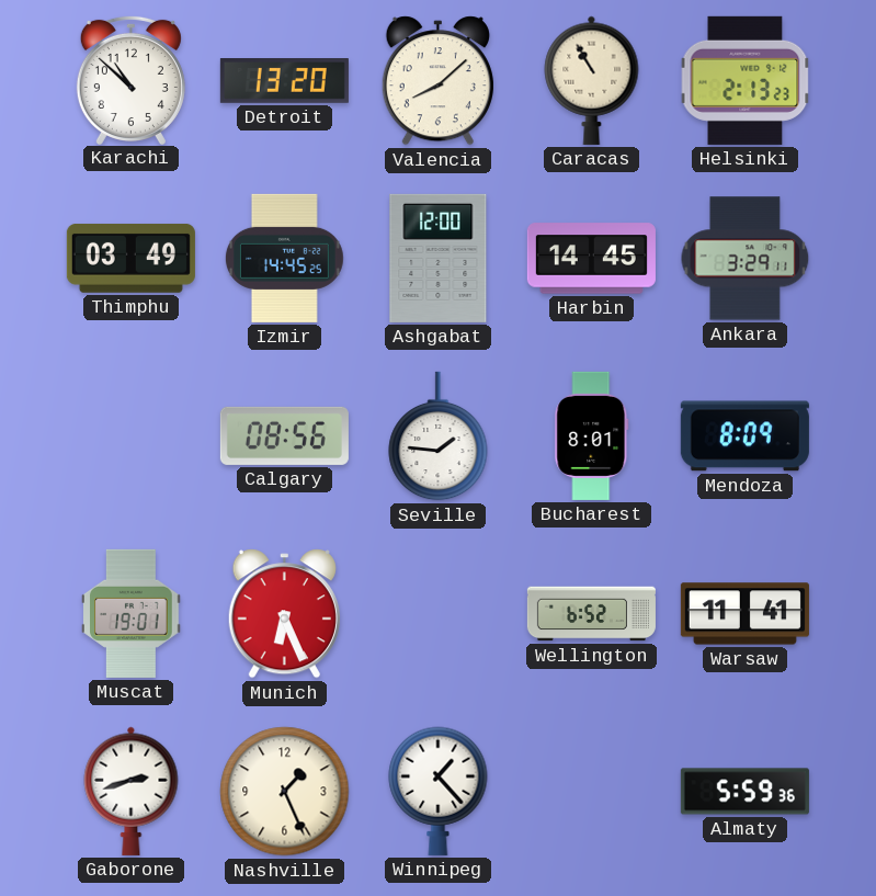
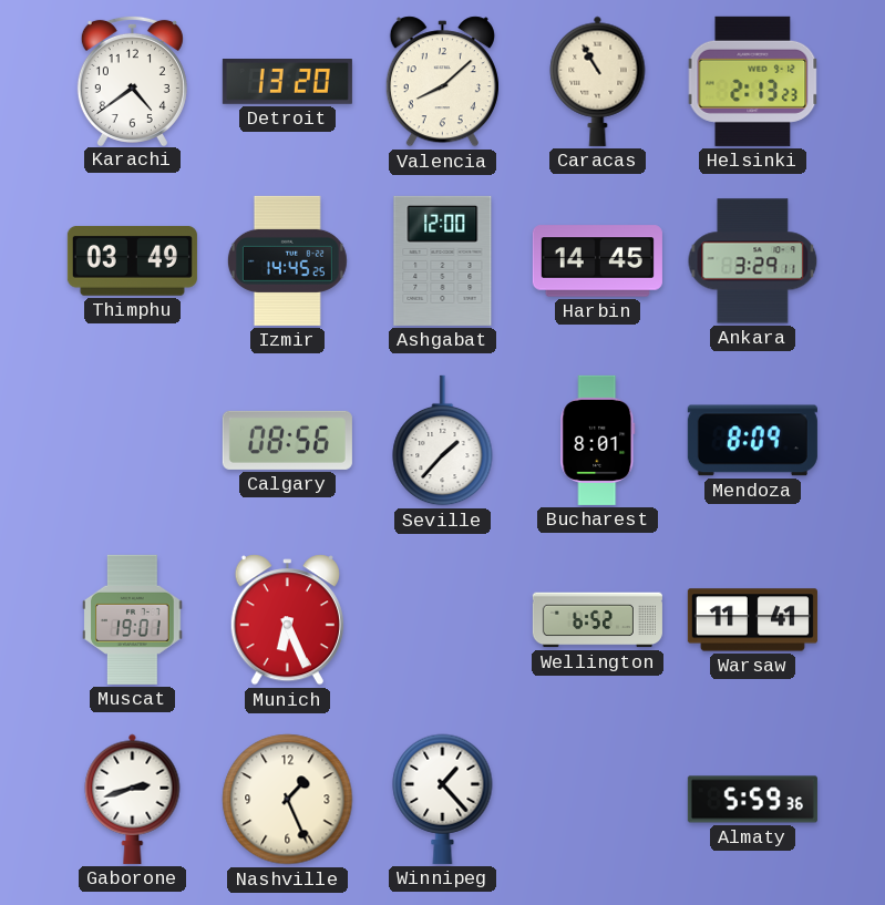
Karachi: 10:52 -> 4:39 (132, 80)
Seville: 1:46 -> 1:37 (443, 441)
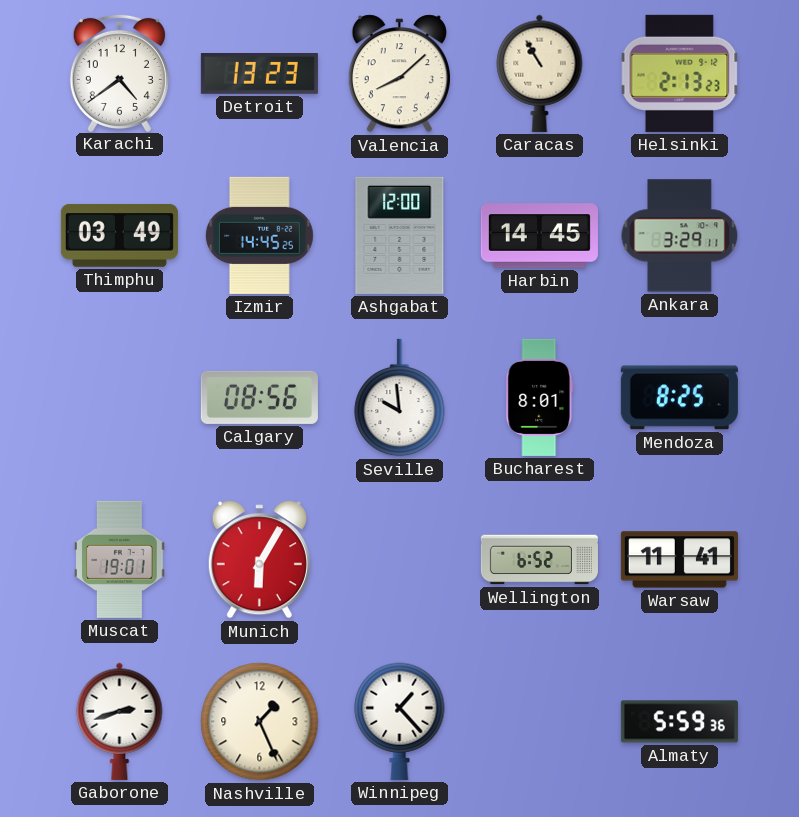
Detroit: 13:20 -> 13:23 (259, 74)
Seville: 1:37 -> 9:59 (400, 398)
Mendoza: 8:09 -> 8:25 (679, 398)
Munich: 6:26 -> 6:05 (259, 560)
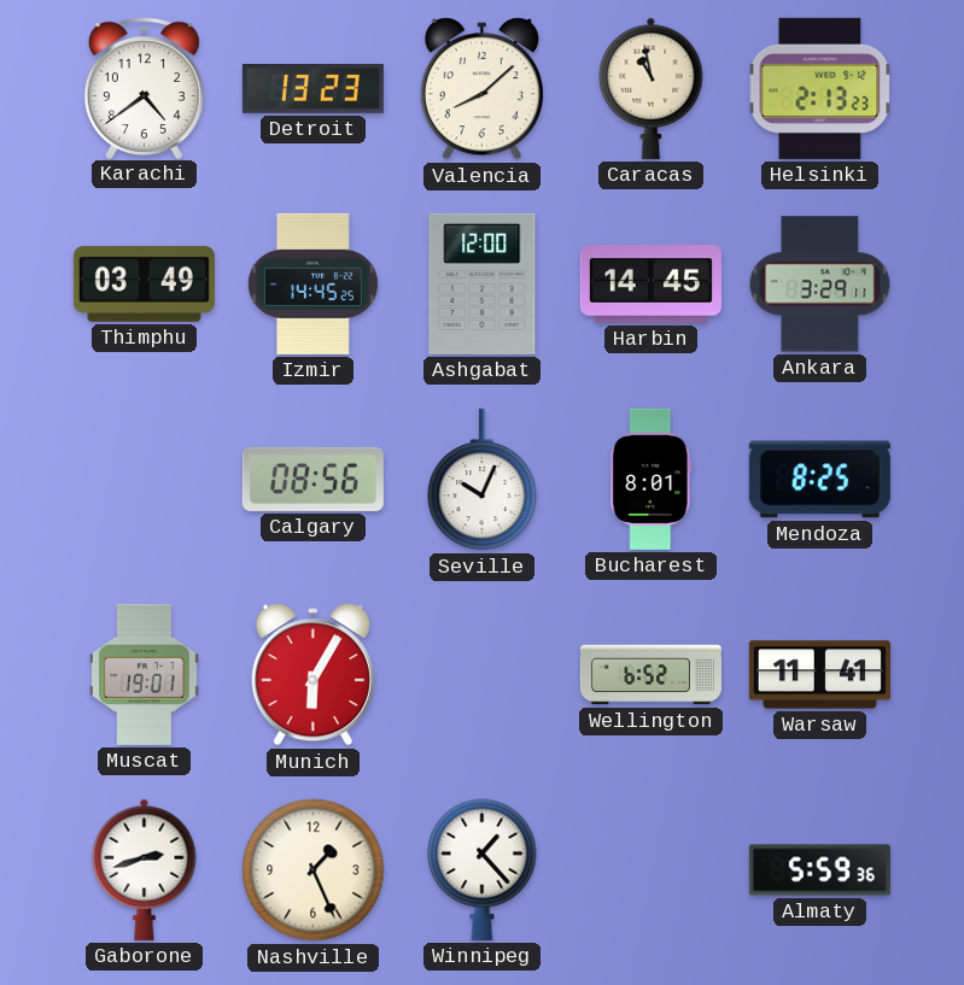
Caracas: 10:55 -> 10:58 (652, 88)
Seville: 9:59 -> 10:04 (483, 480)
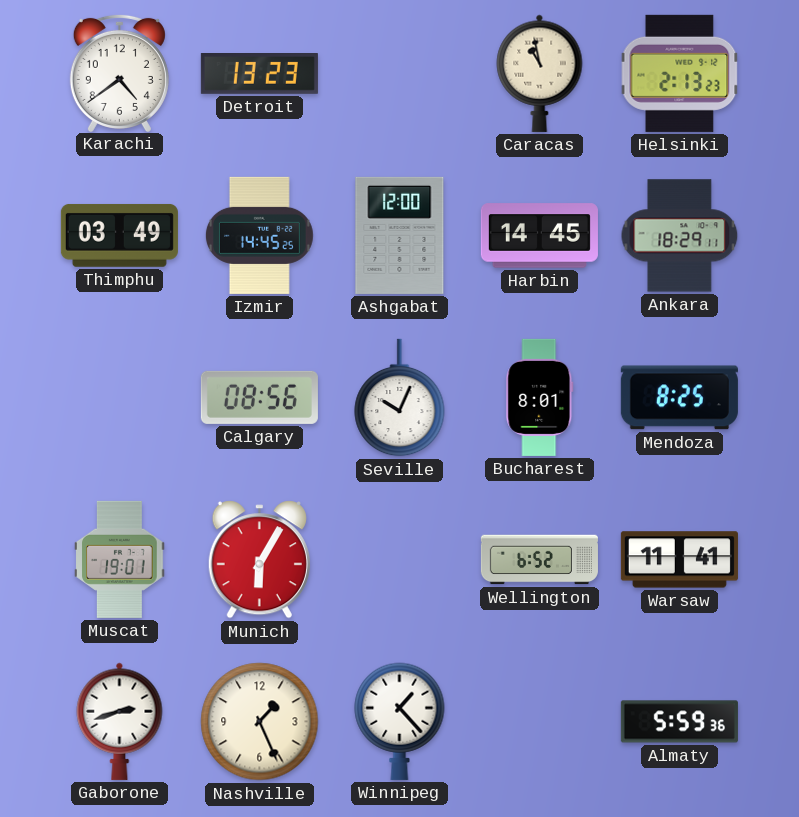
Valencia: 8:08 -> none (481, 89)
Ankara: 3:29 -> 18:29 (680, 236)
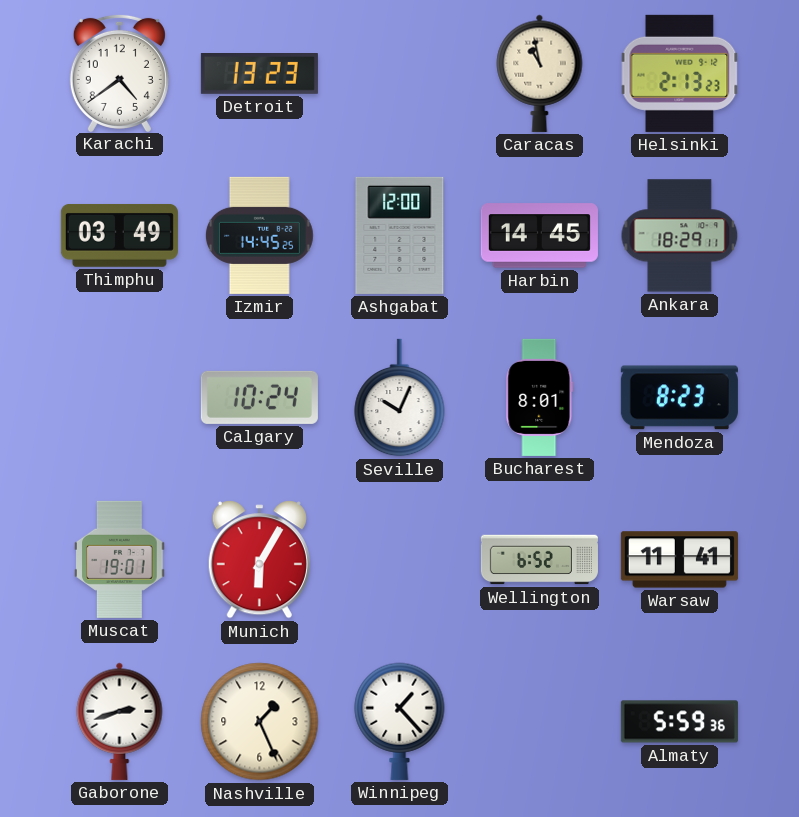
Calgary: 08:56 -> 10:24 (259, 397)
Mendoza: 8:25 -> 8:23 (679, 398)
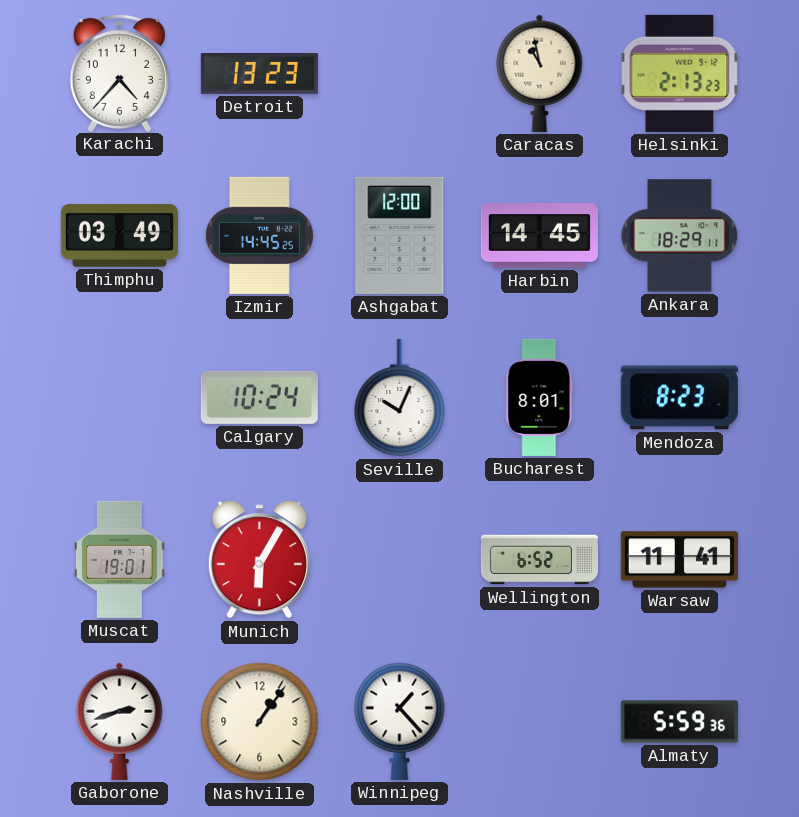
Karachi: 4:39 -> 4:37 (119, 72)
Nashville: 1:26 -> 1:06 (260, 722)
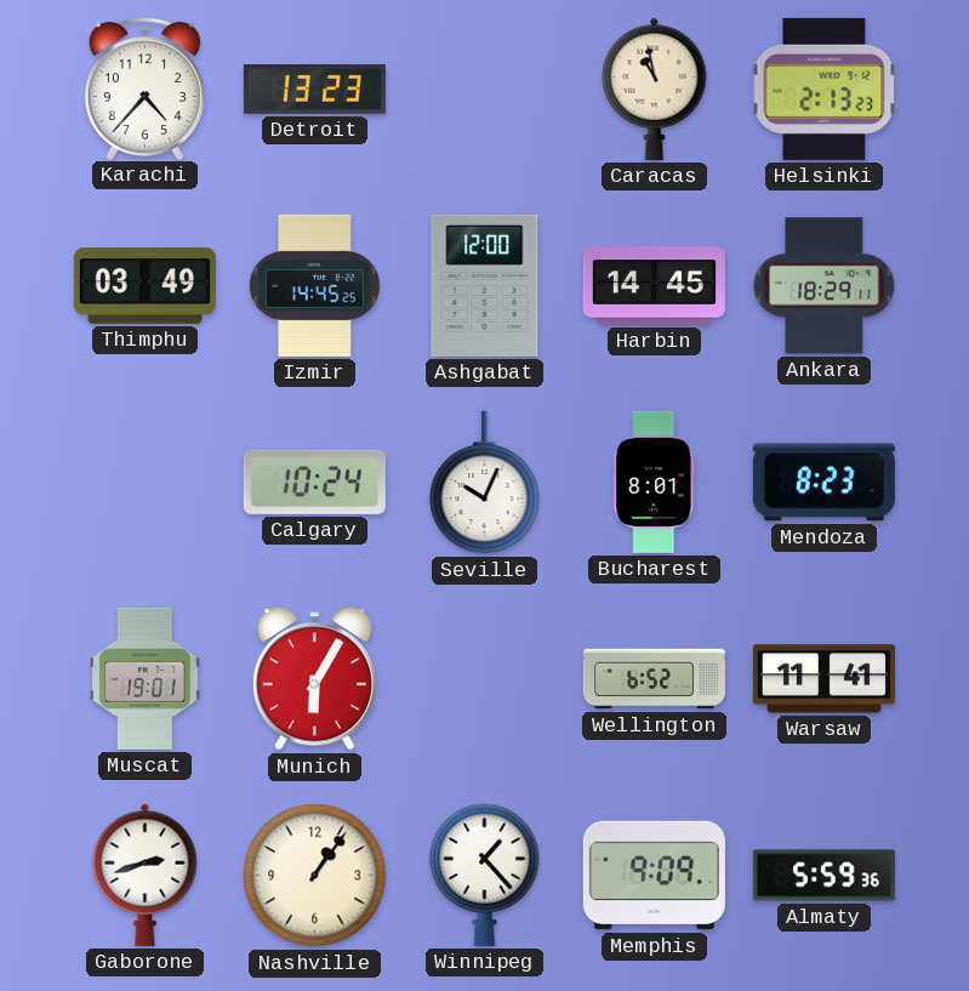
Memphis: none -> 9:09 (654, 876)
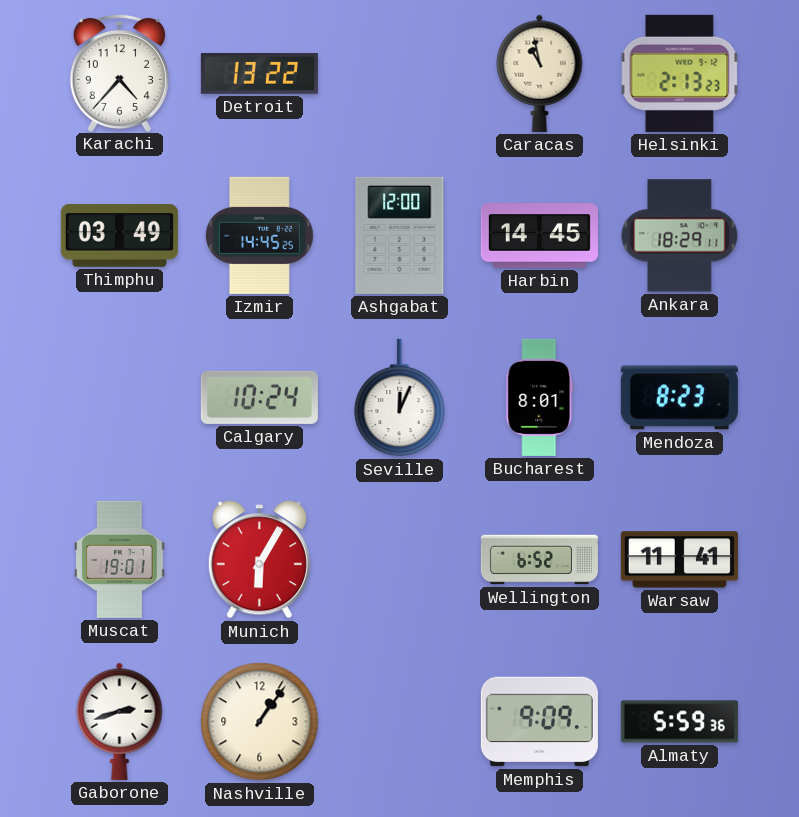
Detroit: 13:23 -> 13:22 (259, 74)
Seville: 10:04 -> 12:04 (400, 398)
Winnipeg: 1:23 -> none (485, 875)
